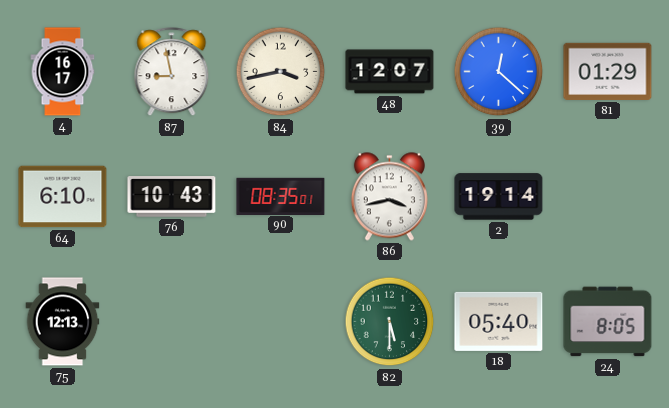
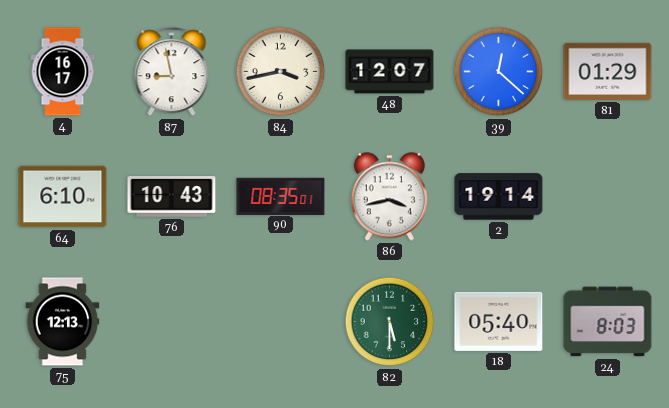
24: 8:05 -> 8:03 (608, 322)
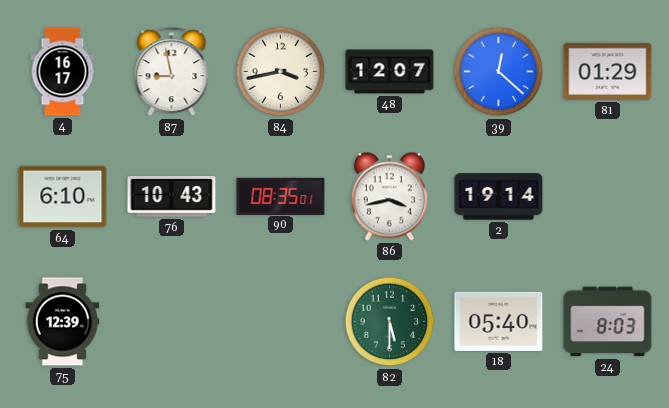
75: 12:13 -> 12:39 (63, 322)
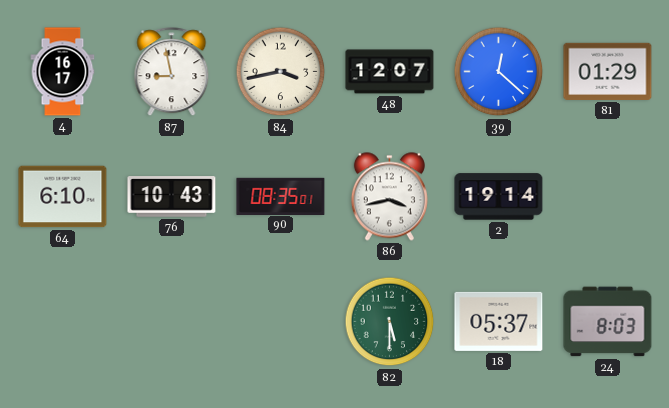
75: 12:39 -> none (63, 322)
18: 05:40 -> 05:37 (499, 321)
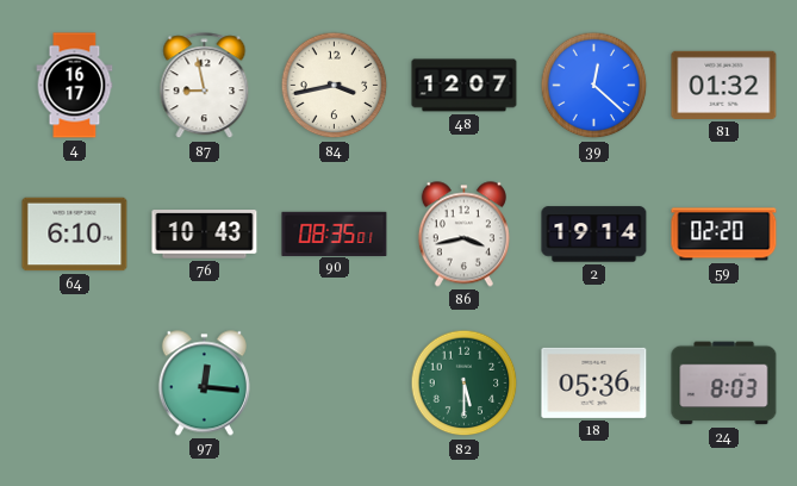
81: 01:29 -> 01:32 (724, 85)
59: none -> 02:20 (724, 235)
97: none -> 12:16 (204, 384)
18: 05:37 -> 05:36 (594, 382)
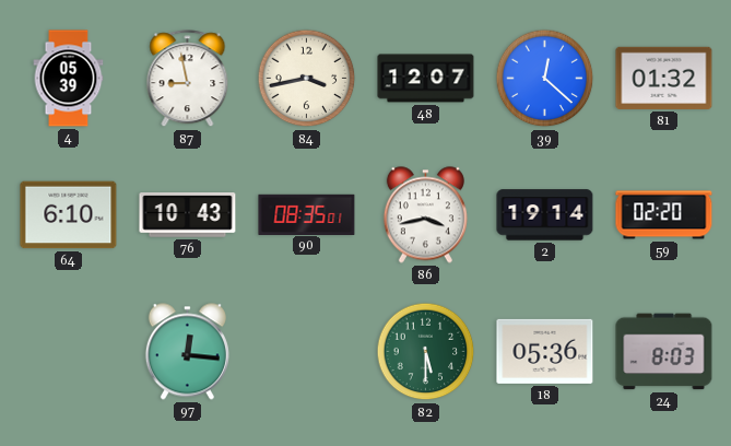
4: 16:17 -> 05:39 (69, 79)
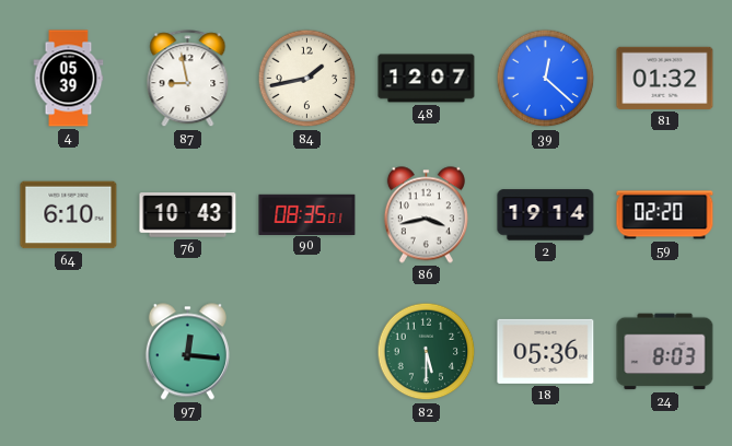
84: 3:43 -> 1:43 (307, 79)
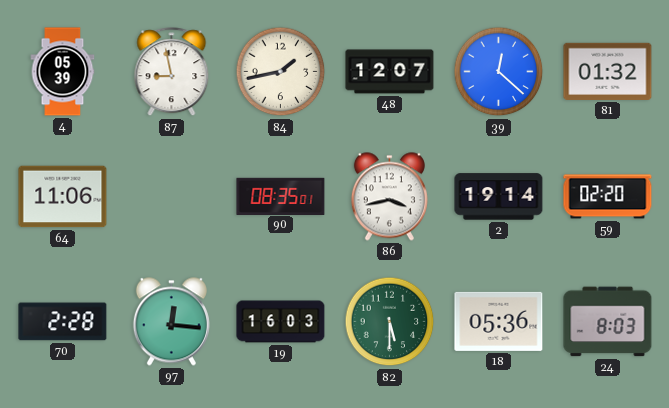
64: 6:10 -> 11:06 (63, 197)
76: 10:43 -> none (188, 215)
70: none -> 2:28 (63, 322)
19: none -> 16:03 (281, 322)
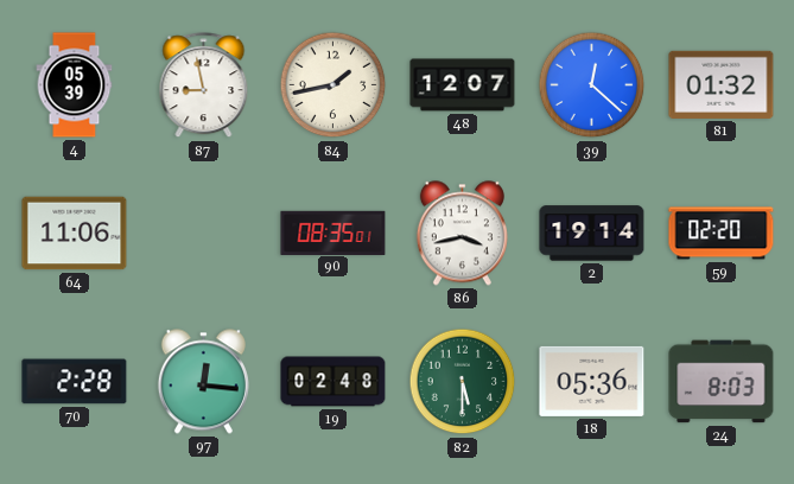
19: 16:03 -> 02:48 (334, 382)
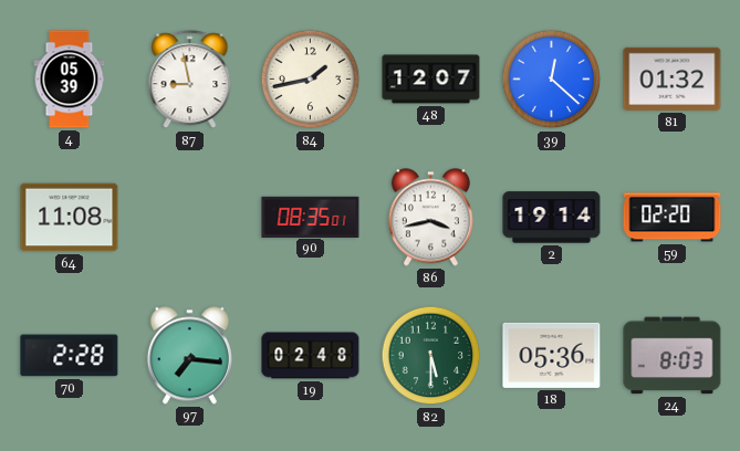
64: 11:06 -> 11:08 (70, 218)
97: 12:16 -> 7:16 (189, 356)
